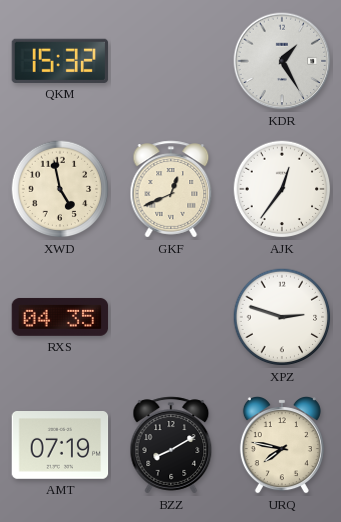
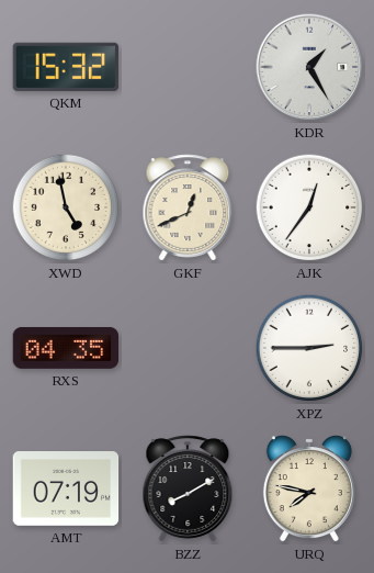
XPZ: 2:48 -> 2:45 (309, 348)
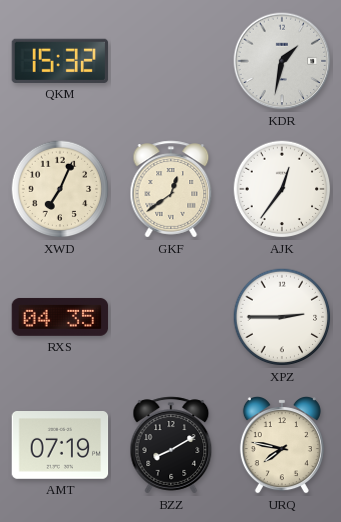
KDR: 1:25 -> 1:32 (282, 61)
XWD: 4:58 -> 7:04 (60, 189)
GKF: 12:41 -> 12:39 (171, 189)
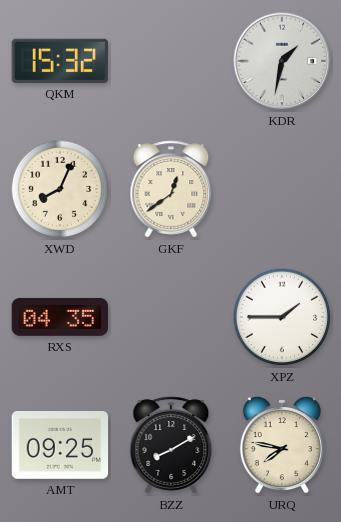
XWD: 7:04 -> 8:04 (60, 189)
AJK: 12:36 -> none (282, 189)
XPZ: 2:45 -> 1:45 (282, 317)
AMT: 07:19 -> 09:25 (60, 446)
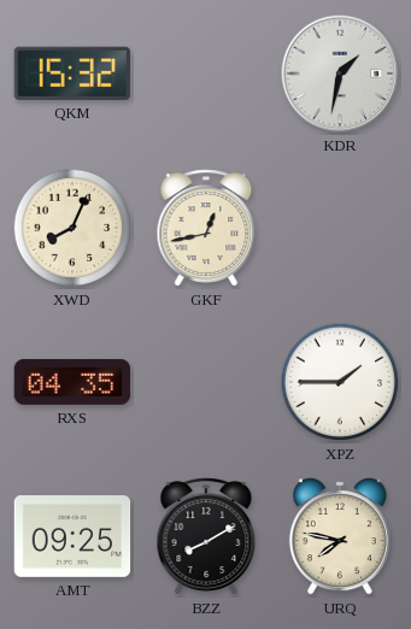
GKF: 12:39 -> 12:43 (206, 228)
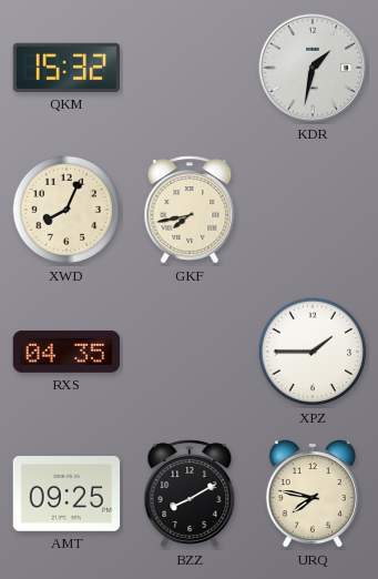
GKF: 12:43 -> 7:43 (190, 210)
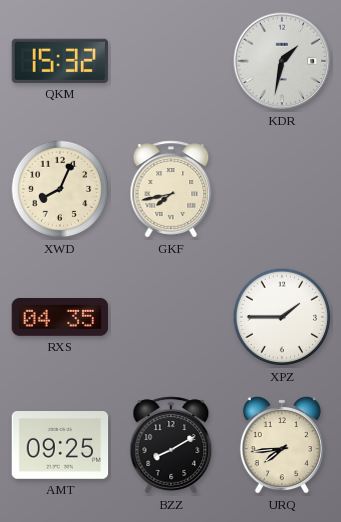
URQ: 7:47 -> 7:44 (282, 446)
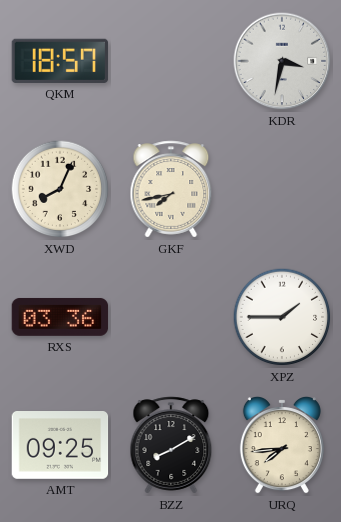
QKM: 15:32 -> 18:57 (60, 61)
KDR: 1:32 -> 3:32 (282, 61)
RXS: 04:35 -> 03:36 (60, 317)
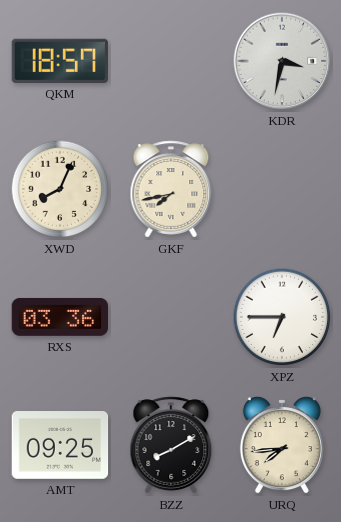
XPZ: 1:45 -> 6:45 (282, 317)
